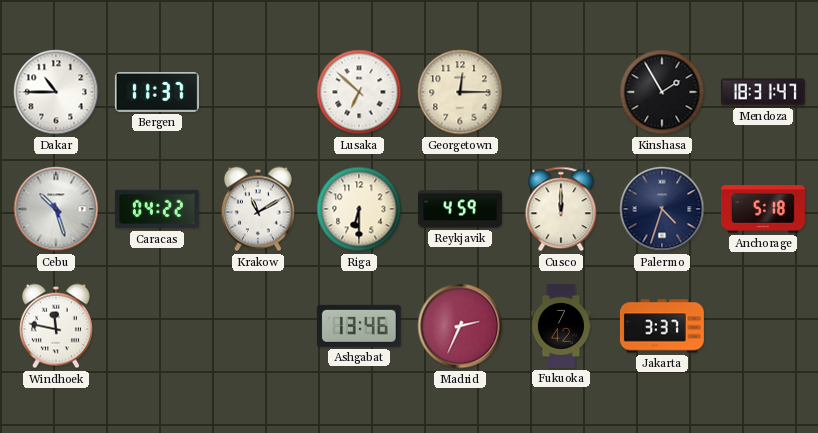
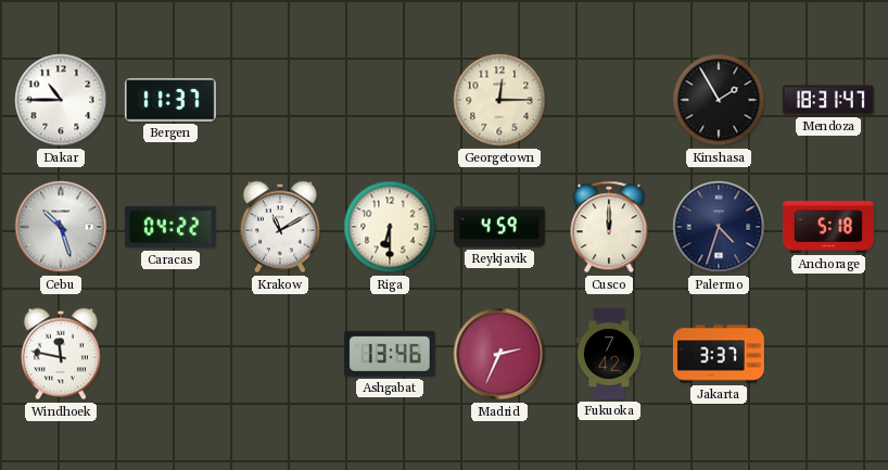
Lusaka: 6:52 -> none (359, 92)
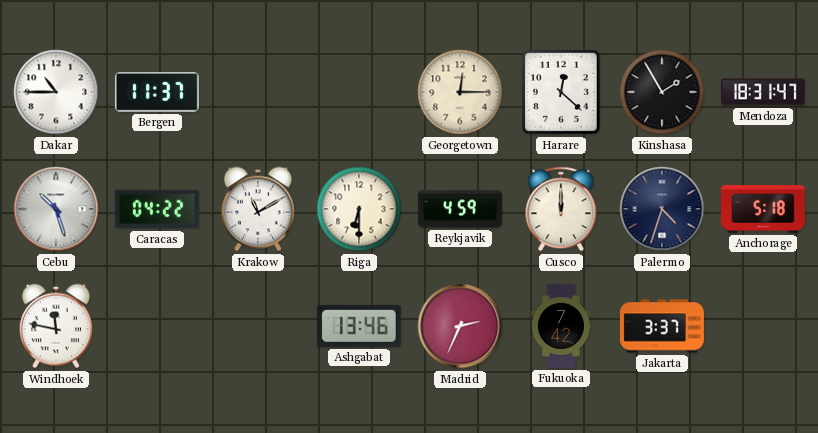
Harare: none -> 12:22 (562, 93)
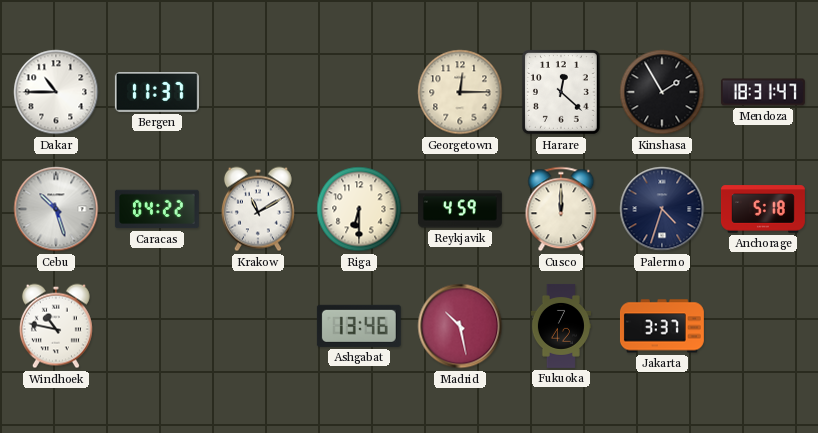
Windhoek: 11:47 -> 10:47 (56, 326)
Madrid: 2:34 -> 10:28 (460, 326)
